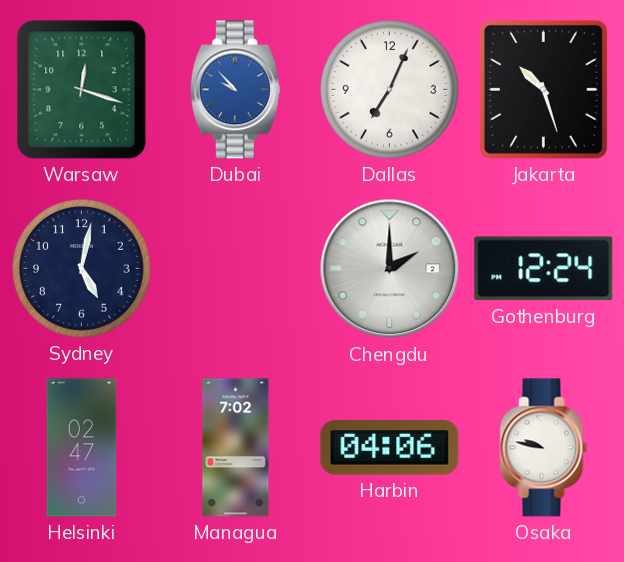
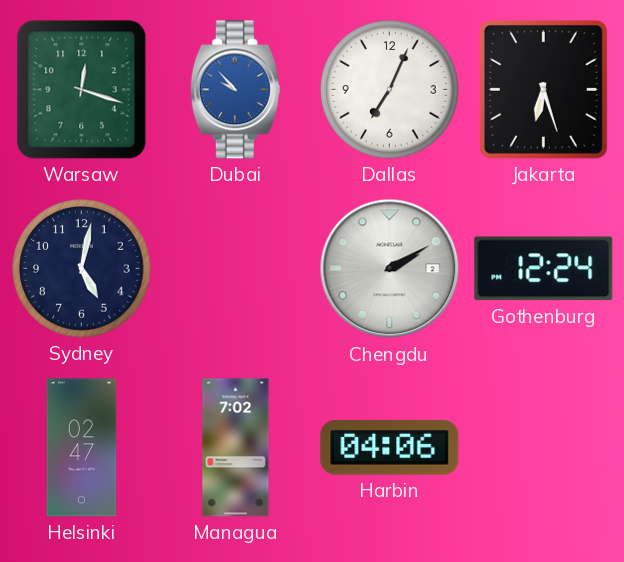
Jakarta: 10:27 -> 6:27 (543, 89)
Chengdu: 2:00 -> 2:10 (390, 269)
Osaka: 9:47 -> none (544, 448)
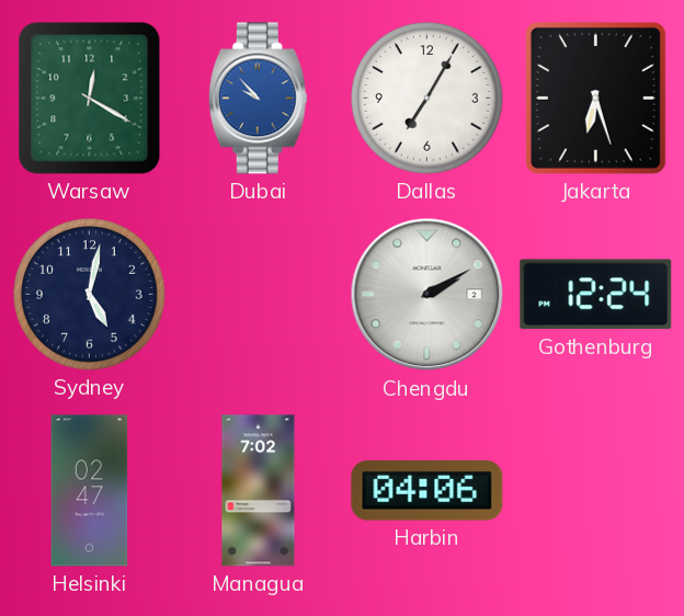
Warsaw: 12:18 -> 12:20 (90, 99)
Dallas: 7:04 -> 7:05 (428, 99)
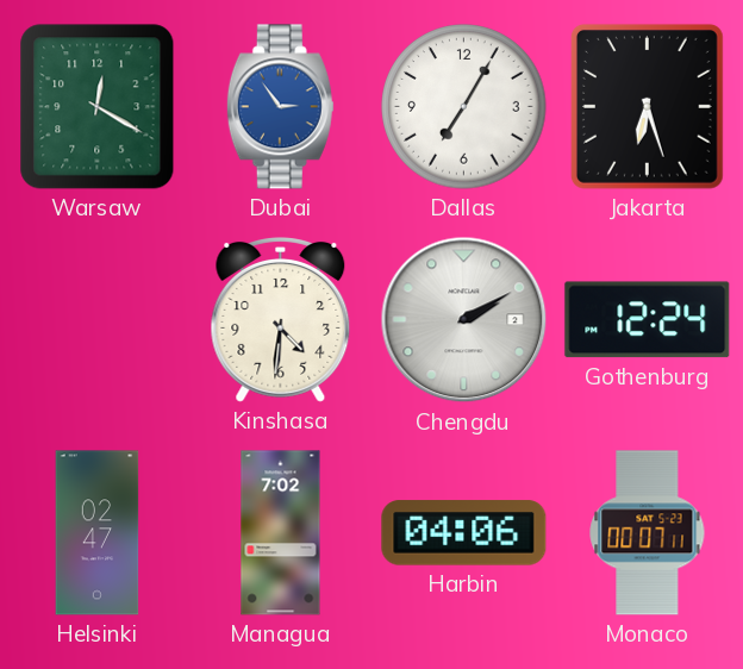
Dubai: 9:53 -> 2:54 (280, 107)
Sydney: 5:02 -> none (90, 295)
Kinshasa: none -> 4:31 (281, 320)
Monaco: none -> 00:07 (648, 533)
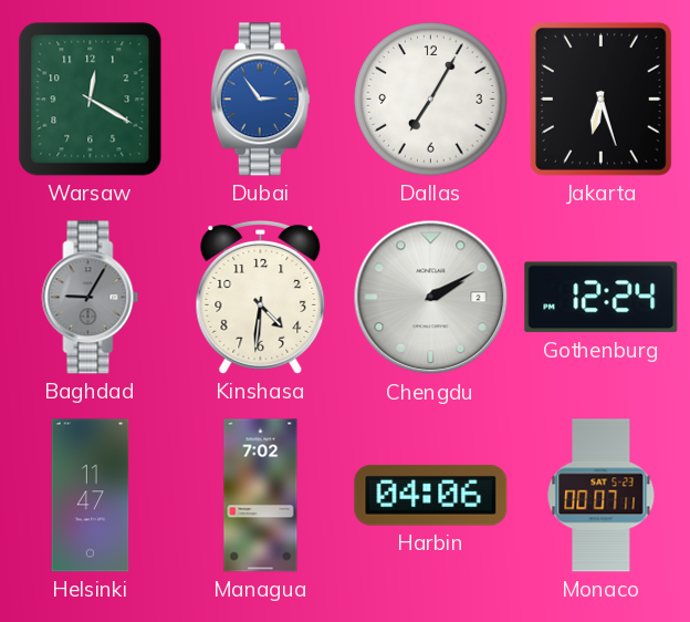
Baghdad: none -> 9:05 (91, 298)
Helsinki: 02:47 -> 11:47 (91, 496)
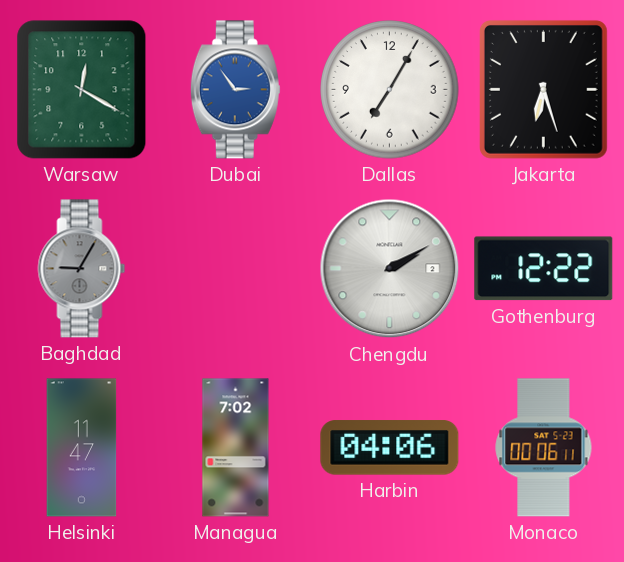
Kinshasa: 4:31 -> none (261, 298)
Gothenburg: 12:24 -> 12:22 (544, 269)
Monaco: 00:07 -> 00:06 (544, 448)
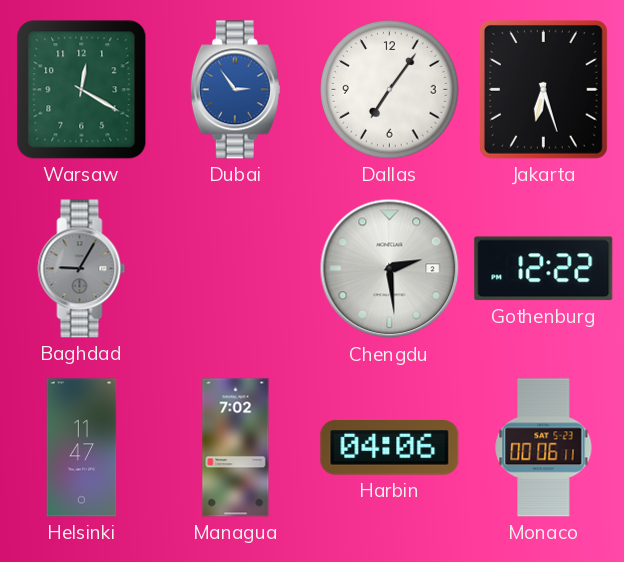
Dallas: 7:05 -> 7:06 (390, 90)
Chengdu: 2:10 -> 2:29 (390, 269)
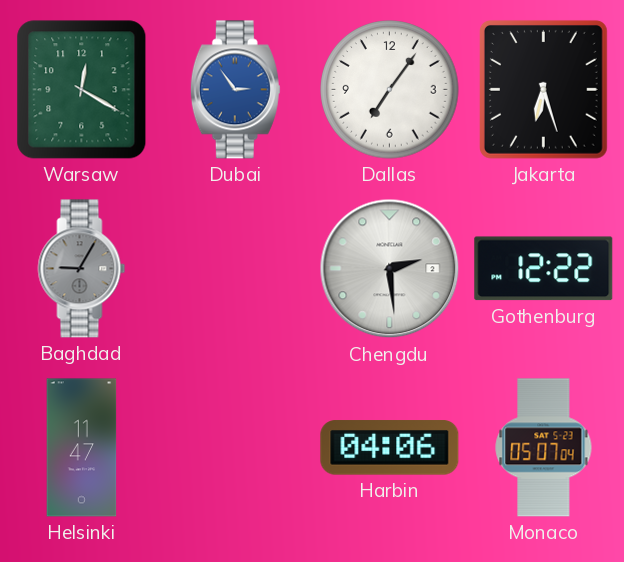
Managua: 7:02 -> none (236, 448)
Monaco: 00:06 -> 05:07 (544, 448)
